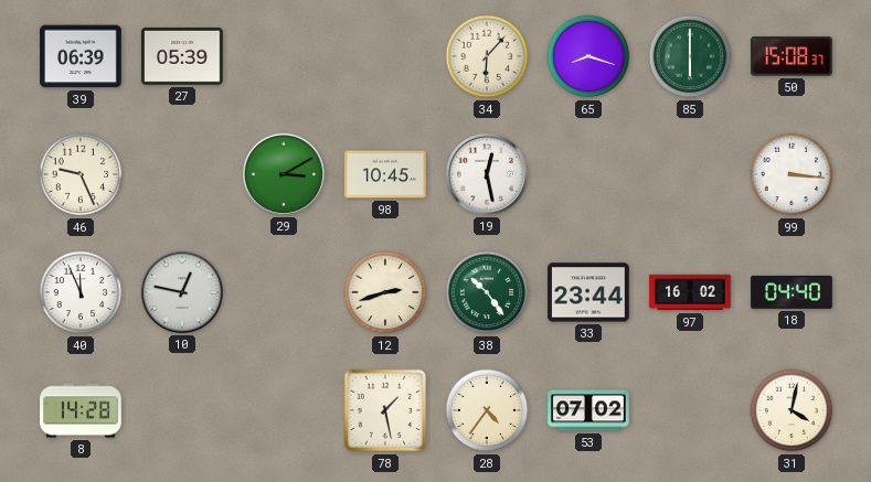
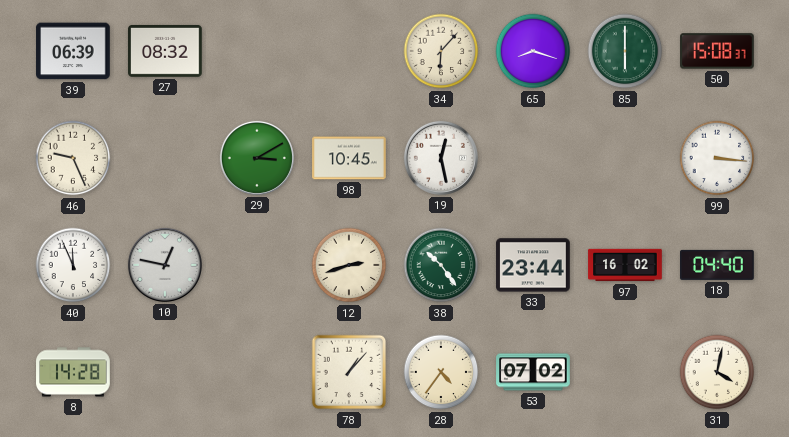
27: 05:39 -> 08:32 (165, 51)
78: 1:28 -> 1:07 (349, 372)
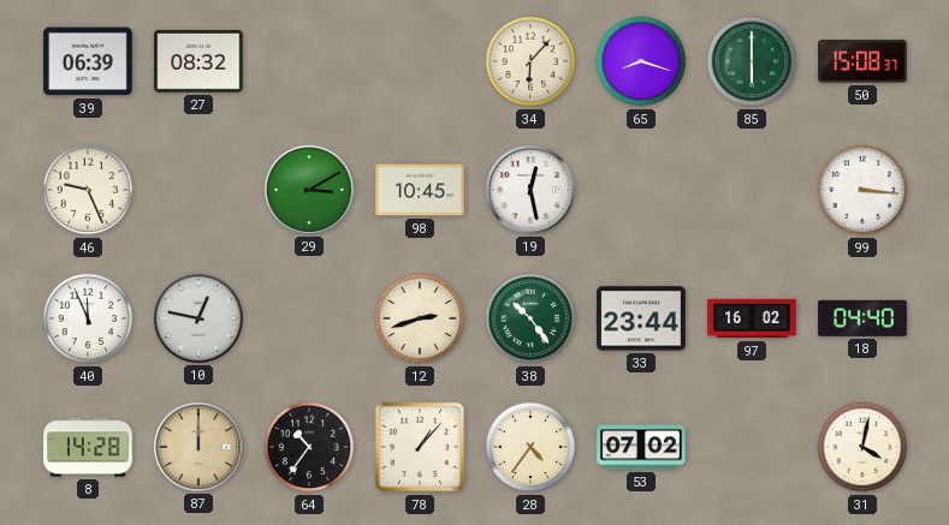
87: none -> 12:00 (198, 447)
64: none -> 10:36 (309, 447)
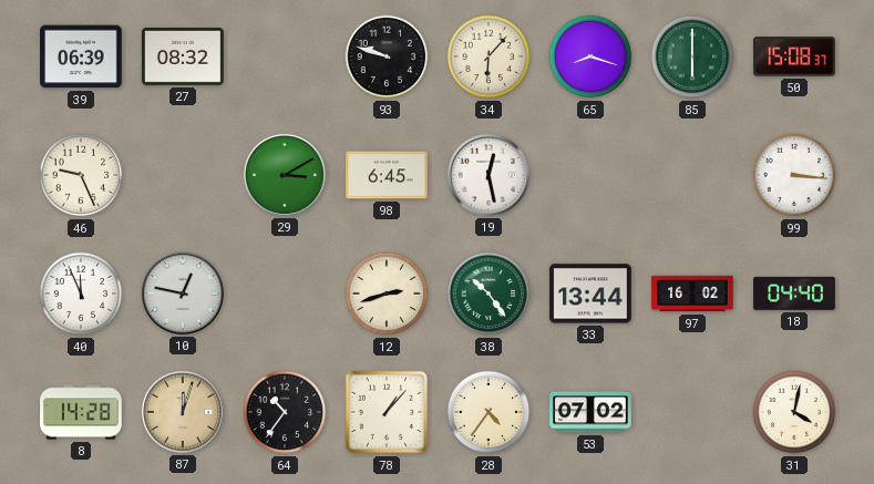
93: none -> 9:48 (387, 56)
98: 10:45 -> 6:45 (387, 175)
33: 23:44 -> 13:44 (590, 294)
87: 12:00 -> 12:03 (183, 412)
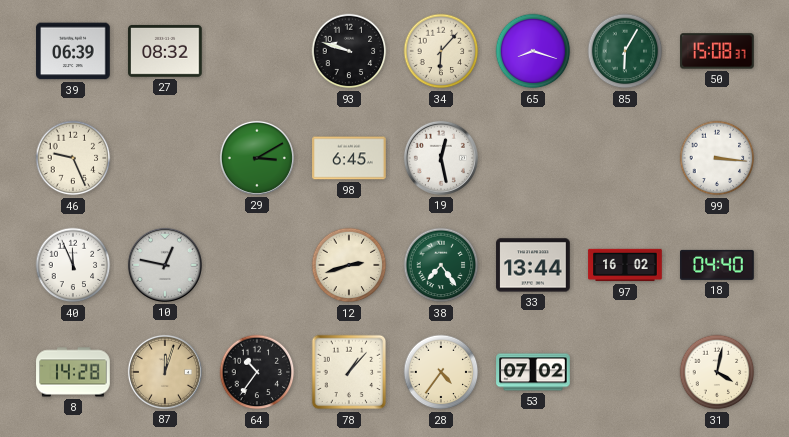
85: 6:00 -> 6:05 (625, 51)
38: 10:24 -> 7:24 (441, 265)
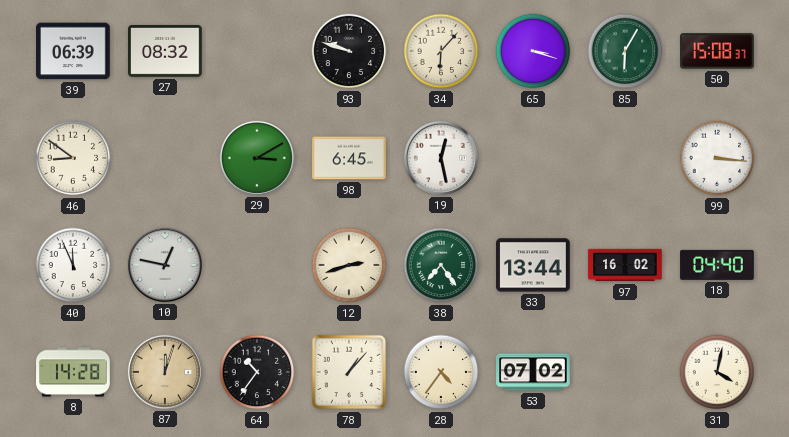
65: 8:18 -> 3:18 (533, 51)
46: 9:26 -> 8:51 (73, 158)
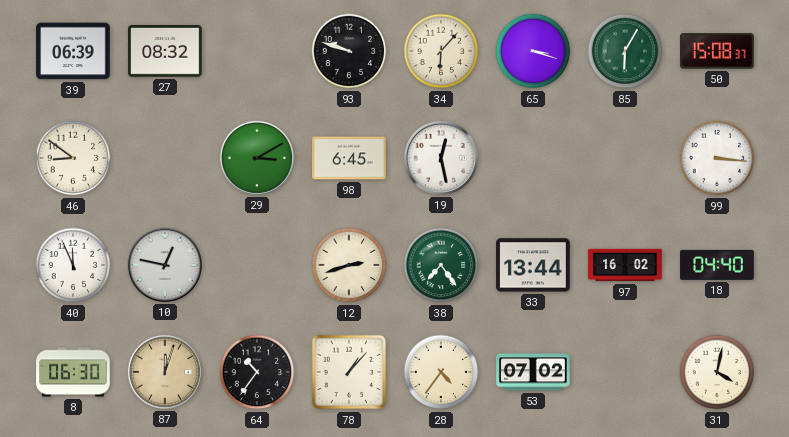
8: 14:28 -> 06:30 (73, 372)
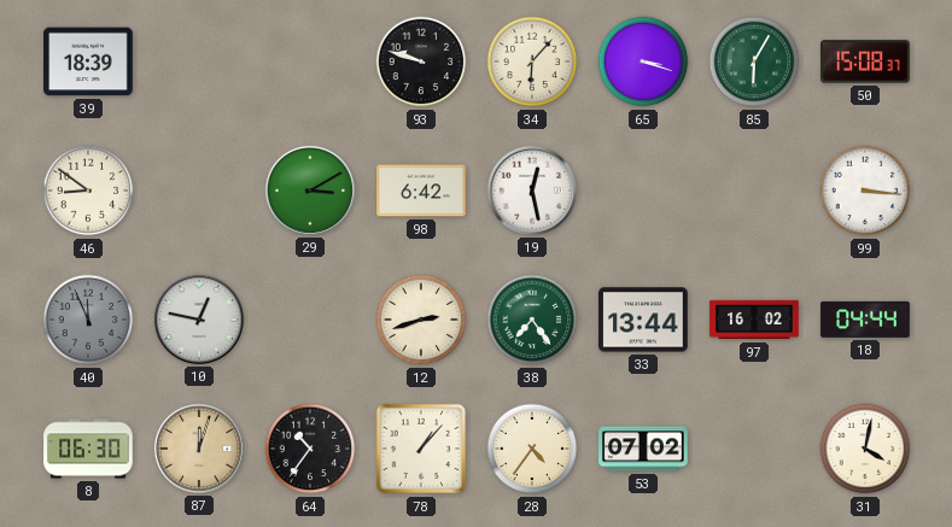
39: 06:39 -> 18:39 (88, 62)
27: 08:32 -> none (165, 51)
98: 6:45 -> 6:42 (421, 191)
40 dial: white -> grey (88, 320)
18: 04:40 -> 04:44 (866, 320)
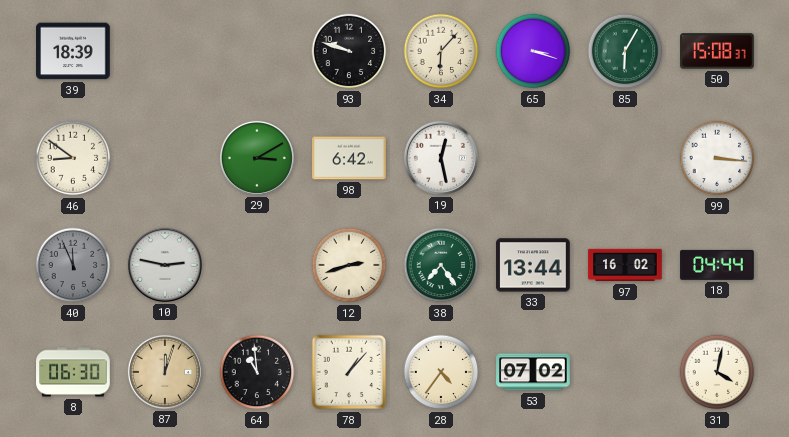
10: 12:47 -> 2:47 (165, 265)
64: 10:36 -> 10:59 (257, 372)
